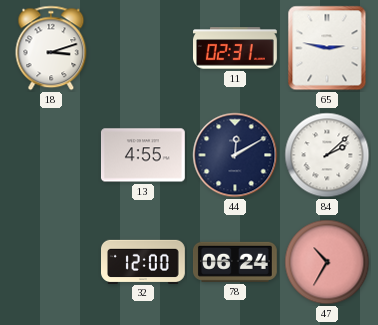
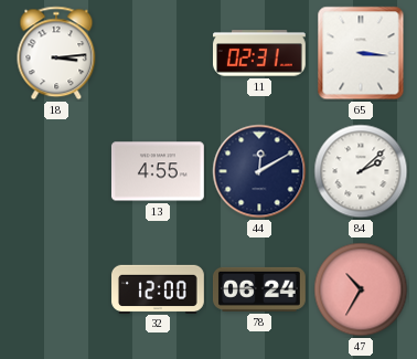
18: 3:12 -> 3:14 (56, 53)
65: 2:47 -> 3:16 (361, 53)
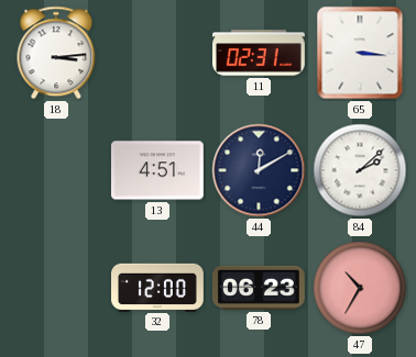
13: 4:55 -> 4:51 (157, 170)
78: 06:24 -> 06:23 (259, 288)
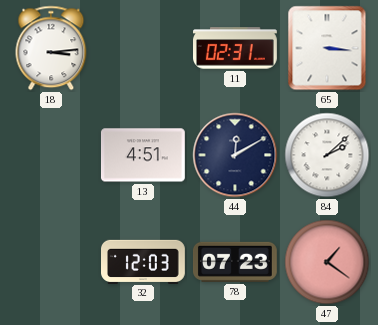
32: 12:00 -> 12:03 (144, 261)
78: 06:23 -> 07:23 (235, 262)
47: 10:35 -> 1:21 (327, 262)
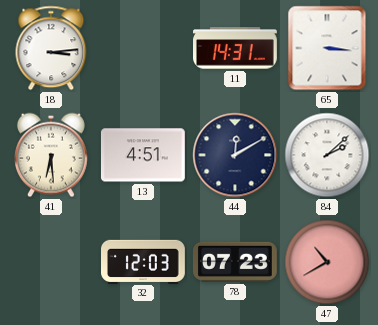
11: 02:31 -> 14:31 (236, 48)
41: none -> 6:29 (51, 155)
47: 1:21 -> 10:40 (327, 262)
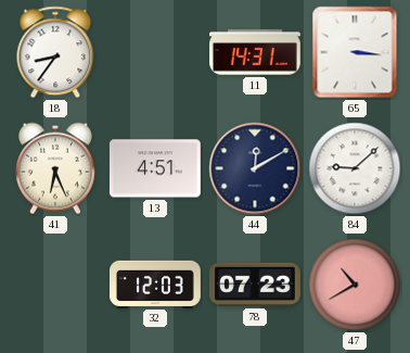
18: 3:14 -> 8:36 (55, 52)
41: 6:29 -> 6:26 (55, 168)
84: 2:08 -> 9:08 (355, 168)
